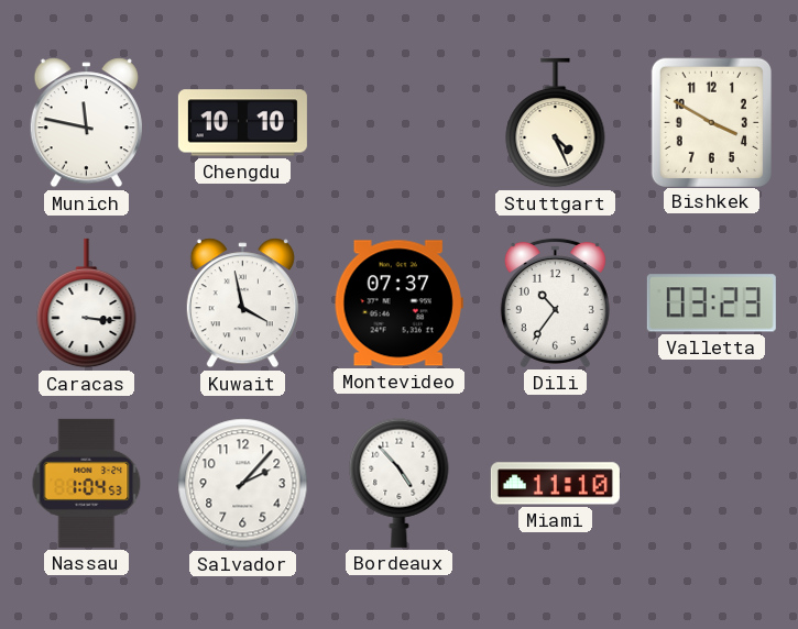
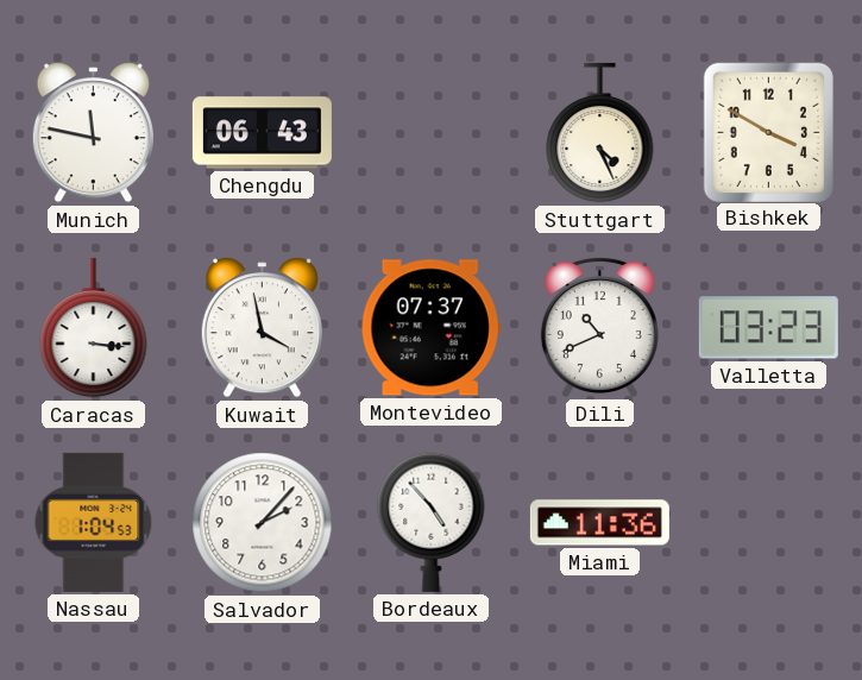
Chengdu: 10:10 -> 06:43 (262, 133)
Dili: 10:36 -> 10:41 (599, 327)
Miami: 11:10 -> 11:36 (599, 523)
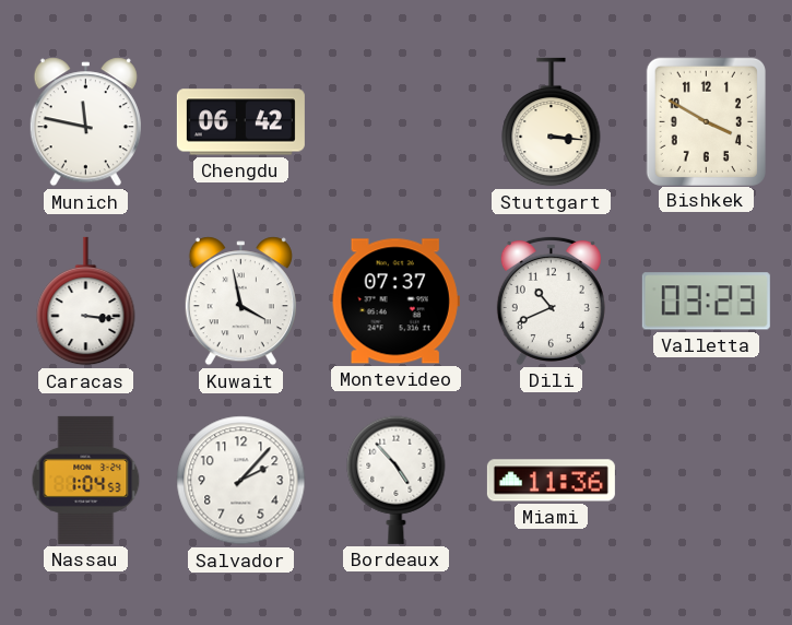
Chengdu: 06:43 -> 06:42 (240, 122)
Stuttgart: 4:26 -> 3:16 (552, 122)
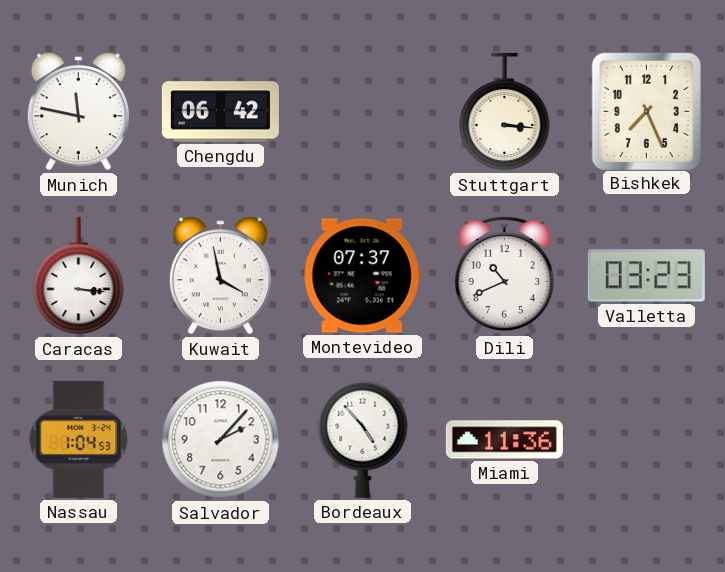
Bishkek: 3:50 -> 7:26 (646, 111)
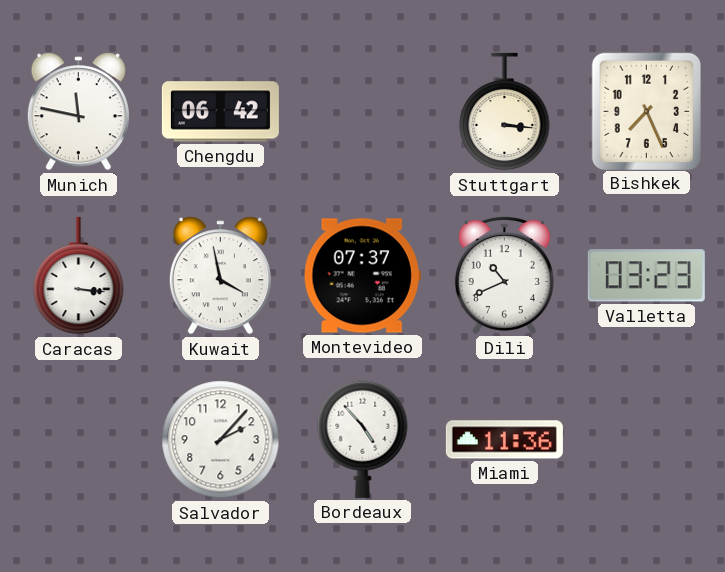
Nassau: 1:04 -> none (79, 439)
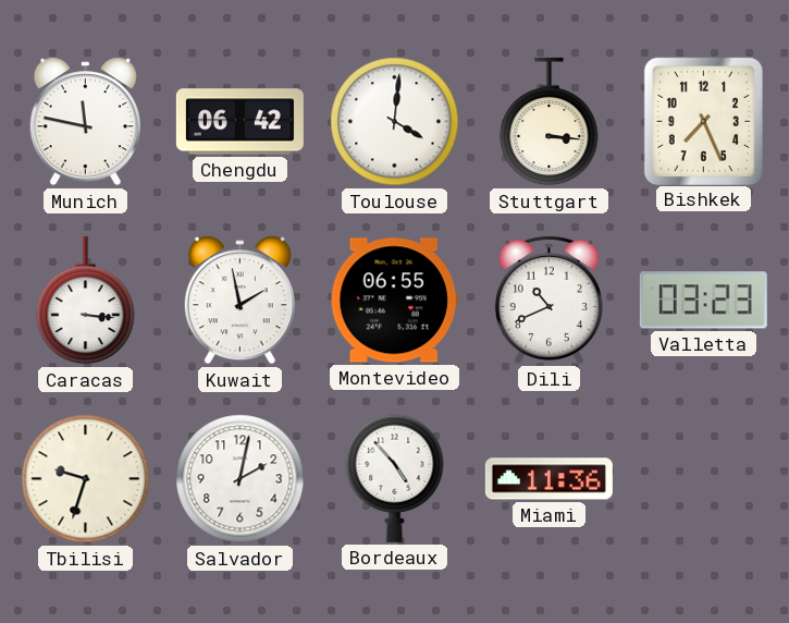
Toulouse: none -> 4:01 (395, 122)
Kuwait: 3:58 -> 1:58 (239, 301)
Montevideo: 07:37 -> 06:55 (394, 301)
Tbilisi: none -> 9:33 (86, 479)
Salvador: 2:07 -> 2:02 (241, 479)
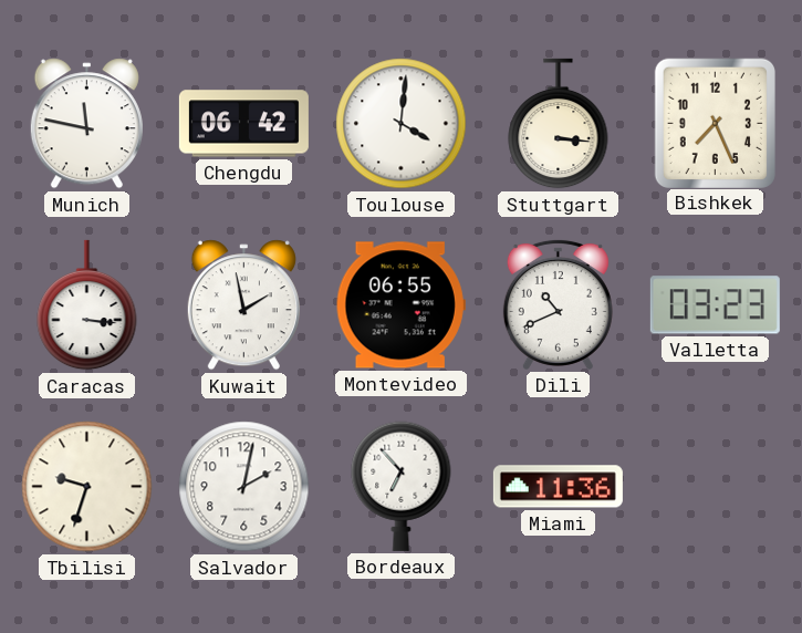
Bordeaux: 4:53 -> 6:53 (402, 486)
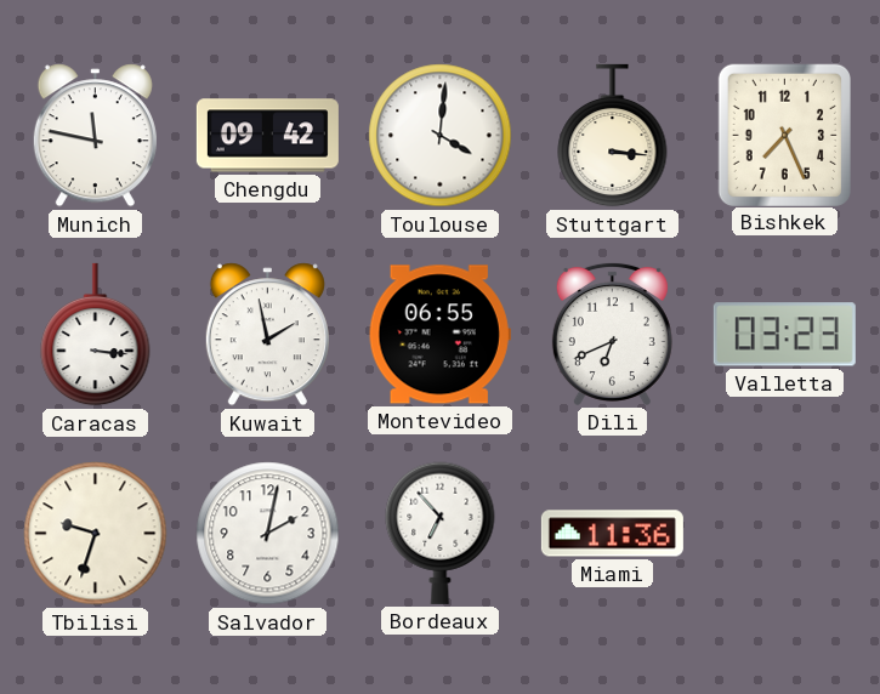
Chengdu: 06:42 -> 09:42 (267, 136)
Dili: 10:41 -> 6:41 (612, 334)
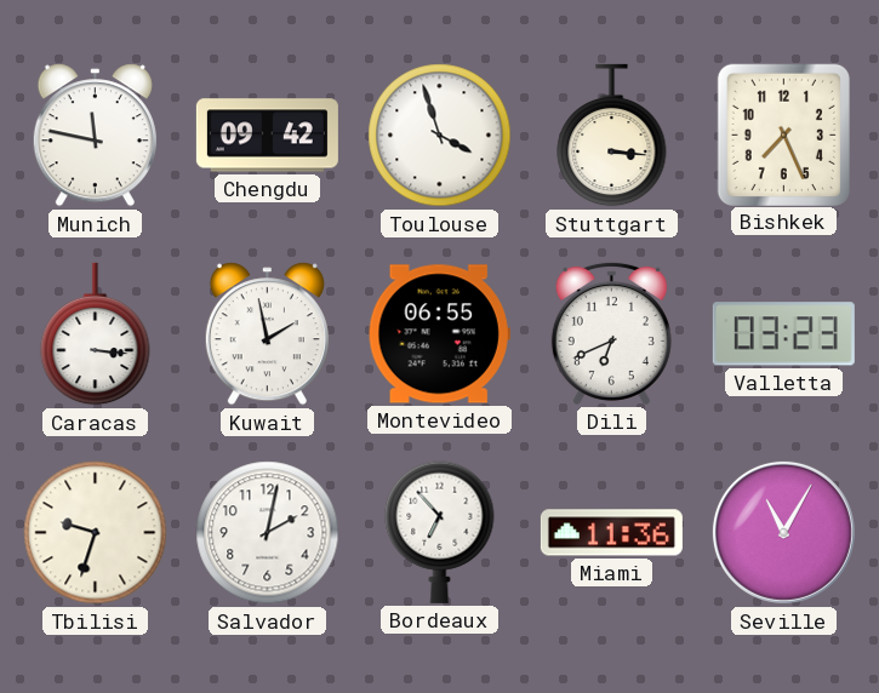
Toulouse: 4:01 -> 3:57 (440, 136)
Seville: none -> 11:05 (783, 532)
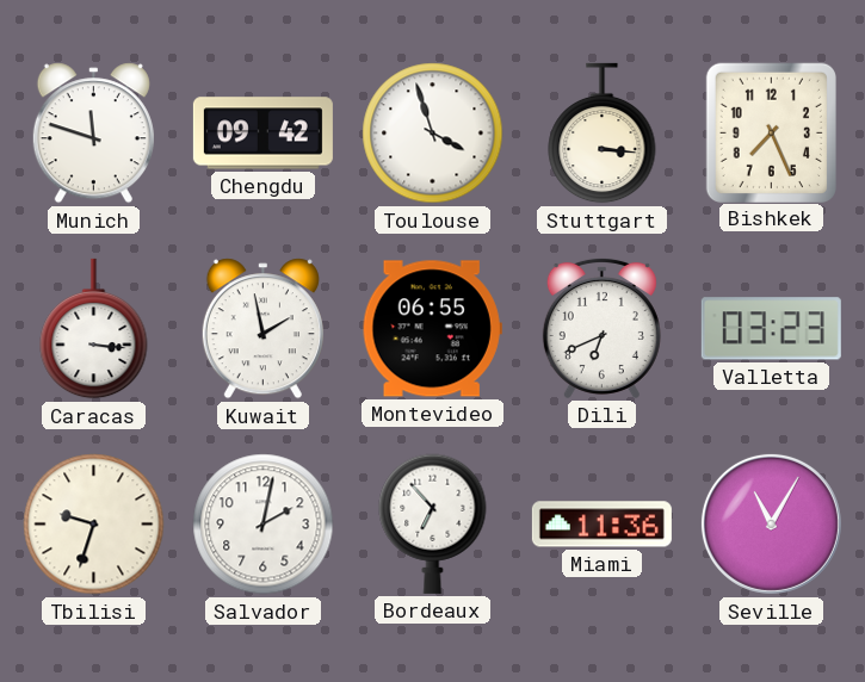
Munich: 11:47 -> 11:48 (93, 134)
